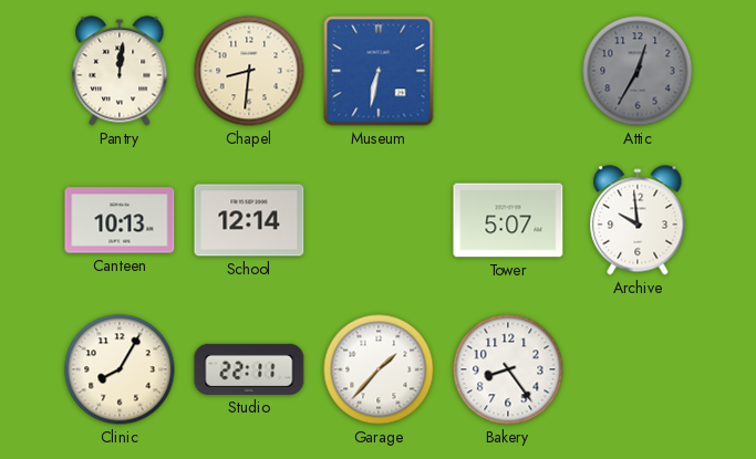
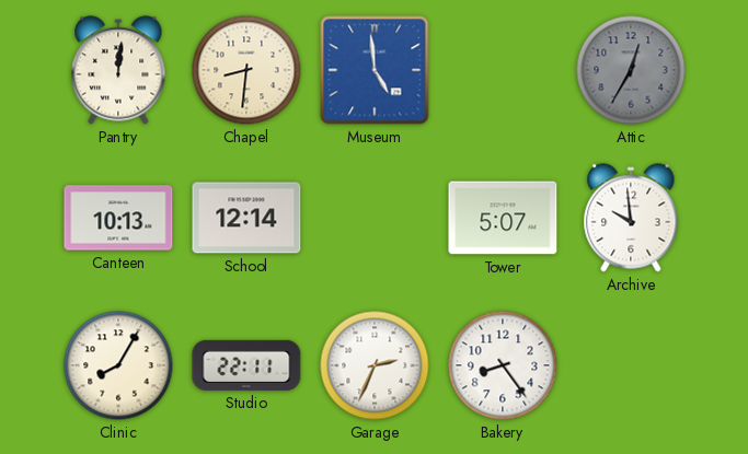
Museum: 6:32 -> 4:59 (375, 70)
Garage: 1:37 -> 2:34 (375, 365)
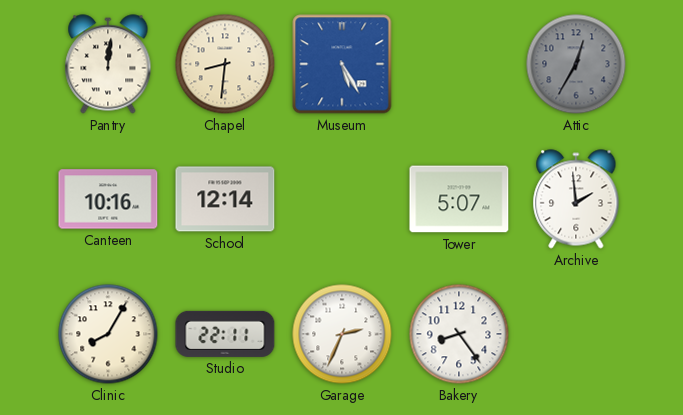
Museum: 4:59 -> 5:25 (342, 64)
Canteen: 10:13 -> 10:16 (108, 199)
Archive: 9:59 -> 1:59 (576, 199)
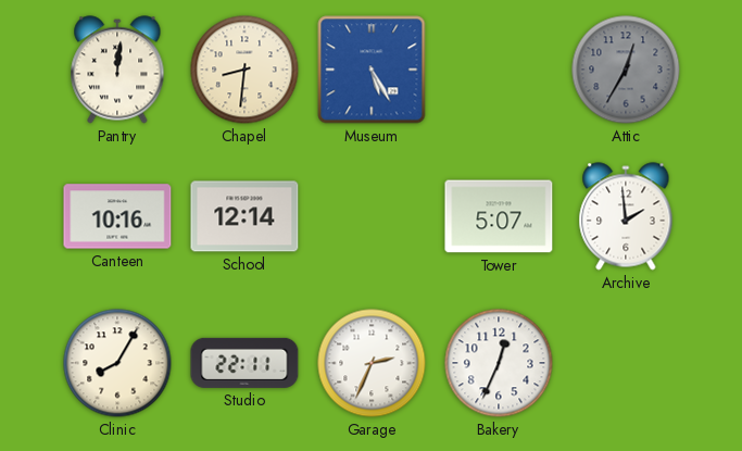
Bakery: 8:24 -> 12:34 (499, 363)
